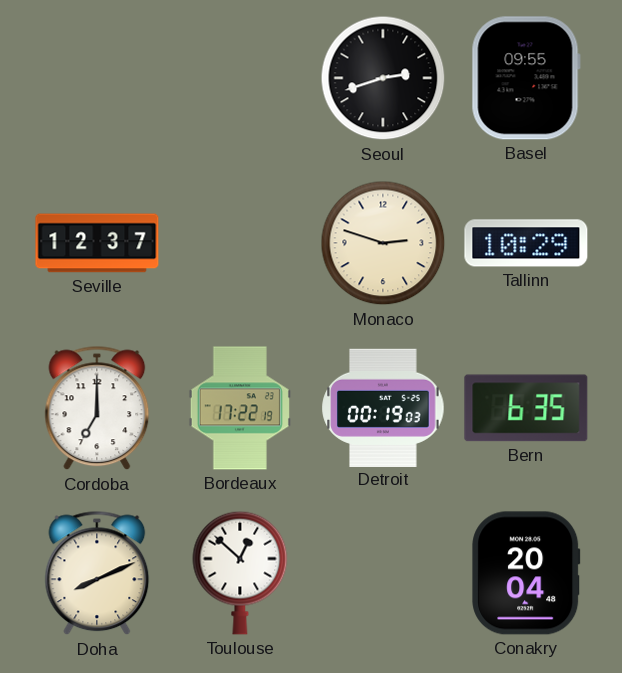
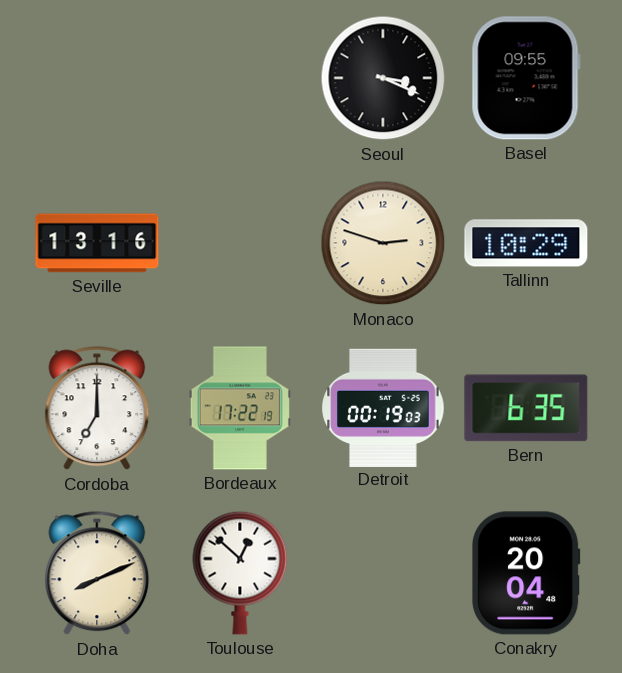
Seoul: 2:42 -> 3:19 (383, 78)
Seville: 12:37 -> 13:16 (97, 243)
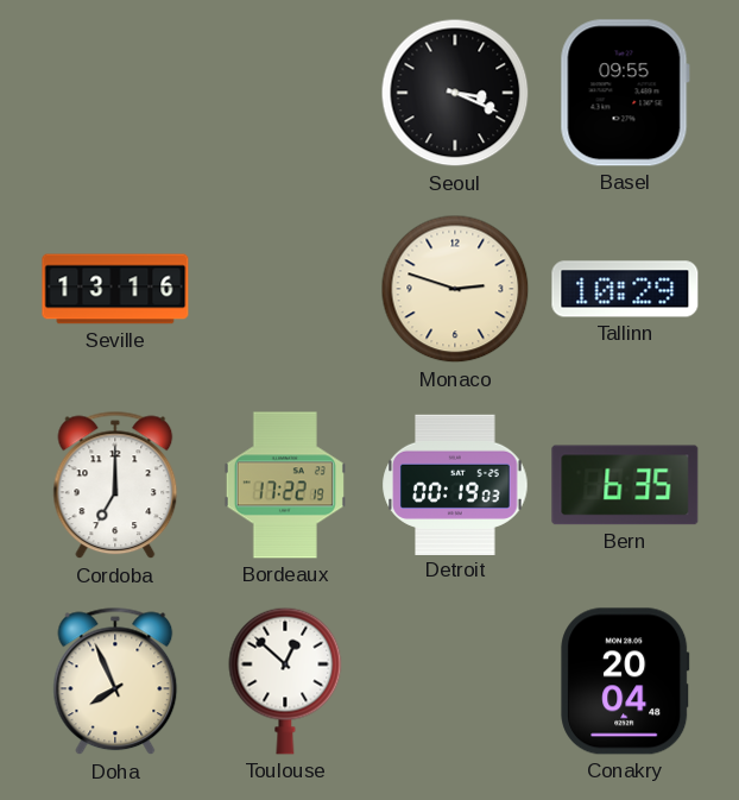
Doha: 8:11 -> 7:56 (115, 681)
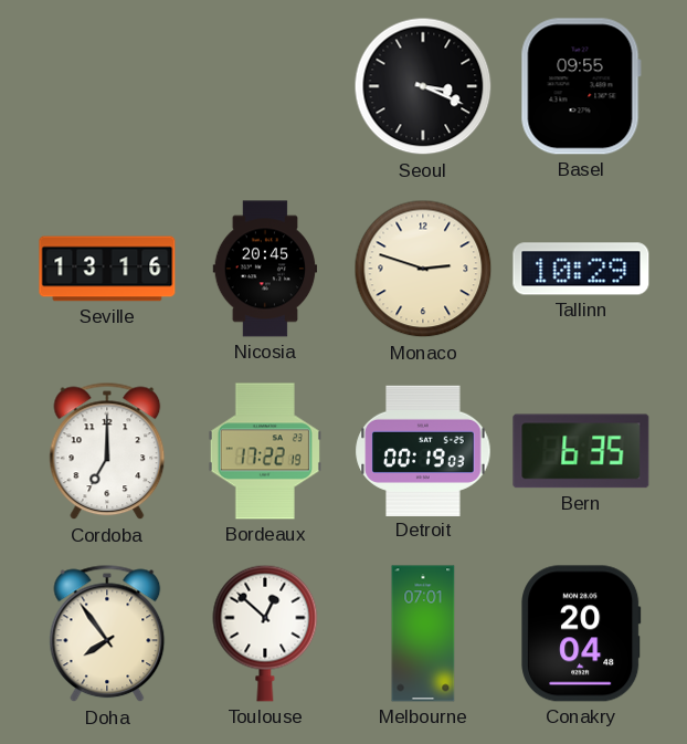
Nicosia: none -> 20:45 (265, 269)
Doha: 7:56 -> 7:54 (107, 633)
Melbourne: none -> 07:01 (423, 633)
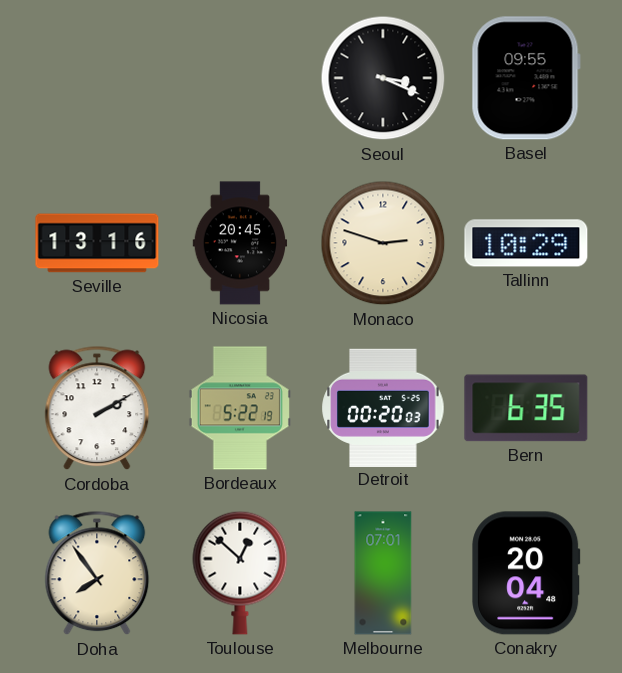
Cordoba: 7:00 -> 2:10 (97, 408)
Bordeaux: 17:22 -> 5:22 (240, 408)
Detroit: 00:19 -> 00:20 (383, 407)
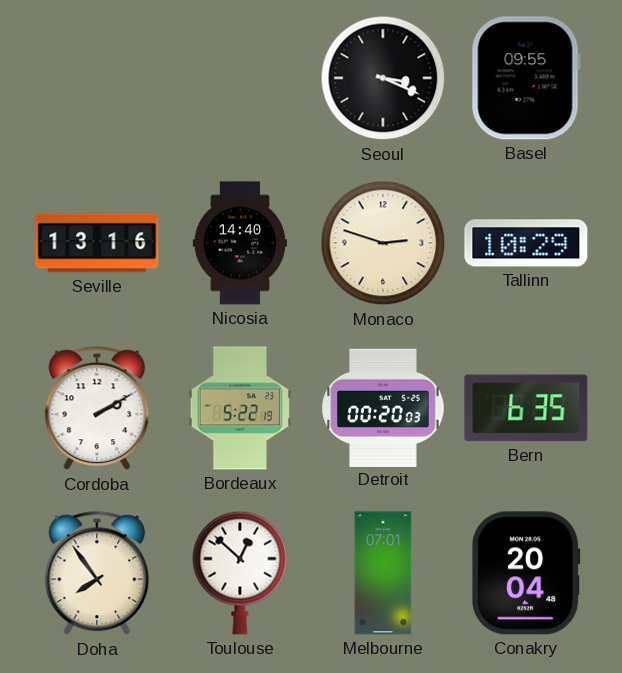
Nicosia: 20:45 -> 14:40 (240, 243)
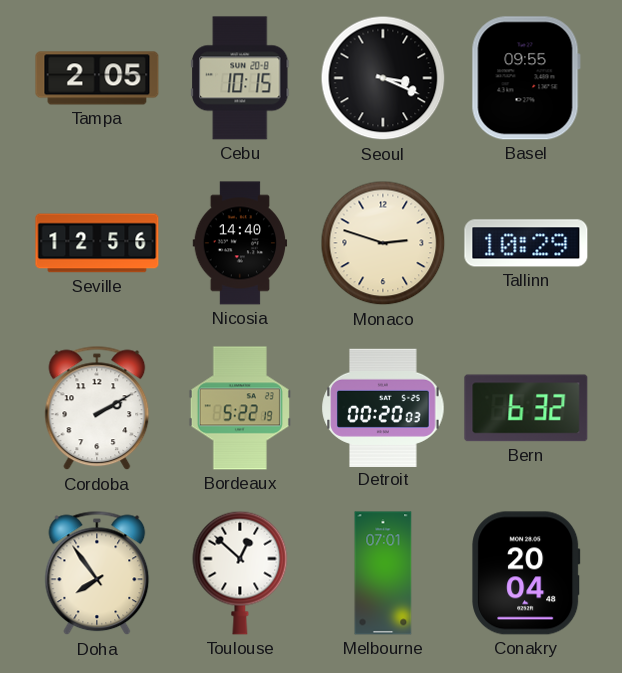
Tampa: none -> 2:05 (97, 78)
Cebu: none -> 10:15 (241, 78)
Seville: 13:16 -> 12:56 (97, 243)
Bern: 6:35 -> 6:32 (526, 408)
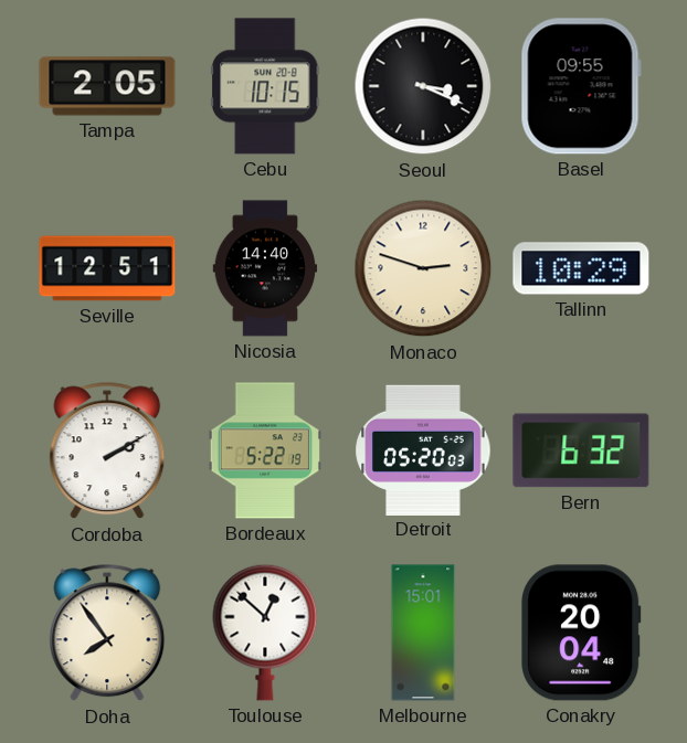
Seville: 12:56 -> 12:51 (107, 268)
Detroit: 00:20 -> 05:20 (423, 449)
Melbourne: 07:01 -> 15:01 (423, 633)
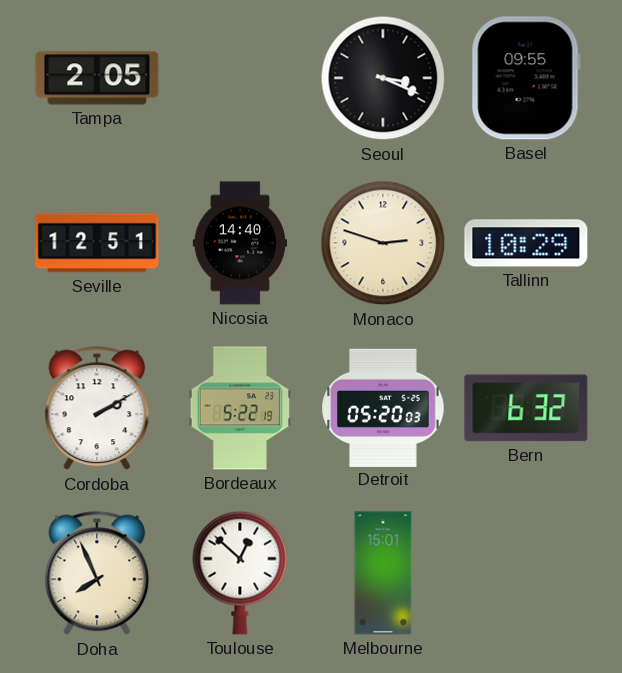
Cebu: 10:15 -> none (266, 86)
Doha: 7:54 -> 7:56 (97, 573)
Conakry: 20:04 -> none (581, 633)
